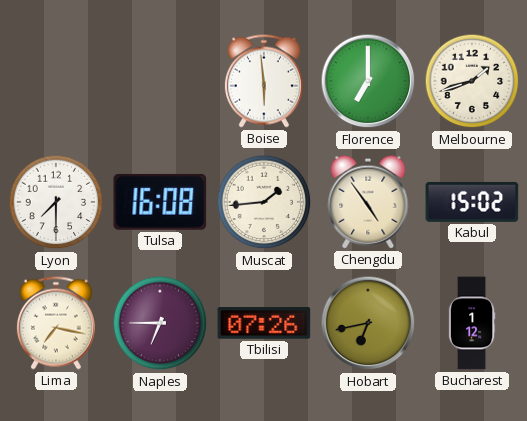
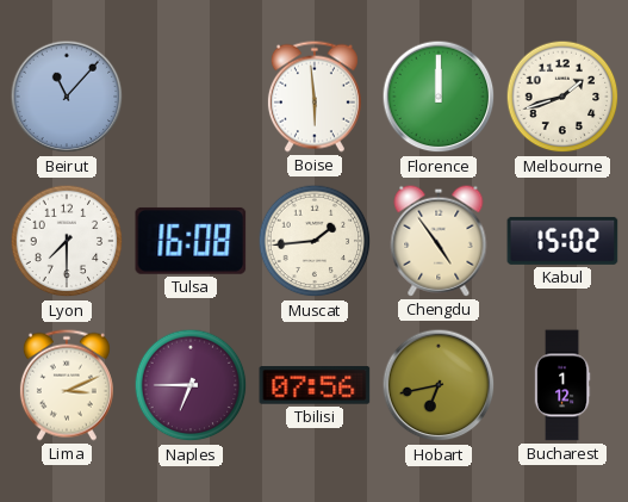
Beirut: none -> 11:07 (67, 97)
Florence: 7:00 -> 12:00 (439, 97)
Lima: 7:17 -> 3:11 (67, 385)
Tbilisi: 07:26 -> 07:56 (315, 385)
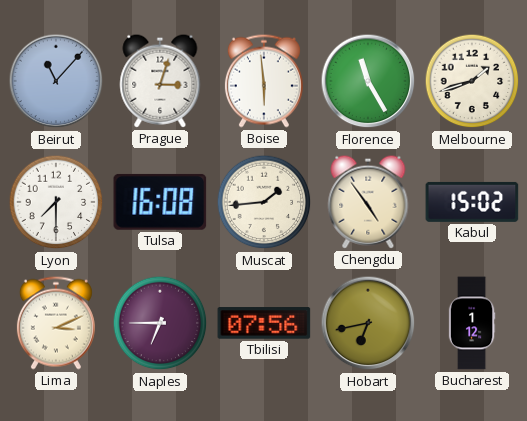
Prague: none -> 3:03 (160, 81)
Florence: 12:00 -> 11:25 (368, 81)
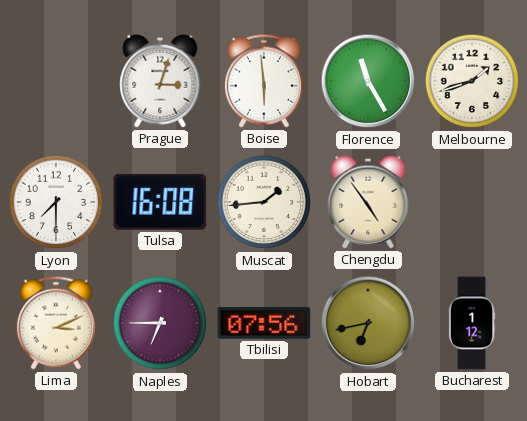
Beirut: 11:07 -> none (56, 81)
Kabul: 15:02 -> none (472, 202)
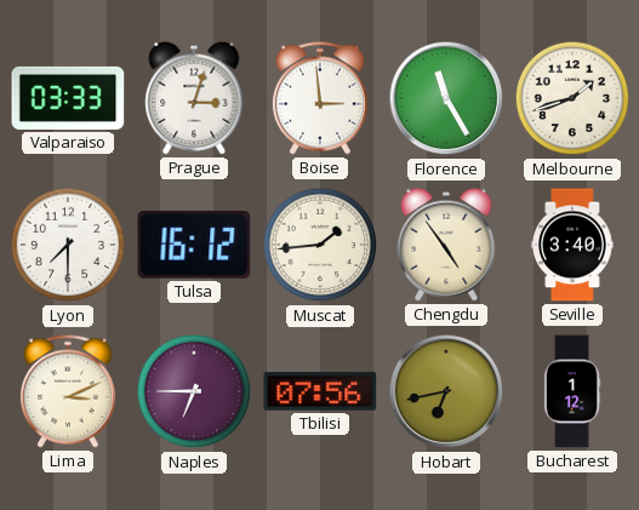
Valparaiso: none -> 03:33 (68, 98)
Boise: 5:59 -> 2:59 (320, 98)
Tulsa: 16:08 -> 16:12 (194, 245)
Seville: none -> 3:40 (574, 245)
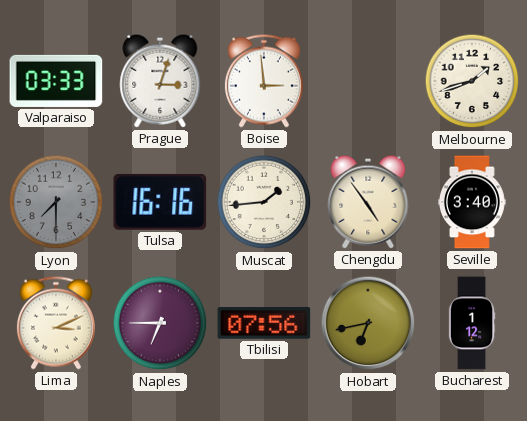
Florence: 11:25 -> none (446, 98)
Lyon dial: white -> grey (56, 202)
Tulsa: 16:12 -> 16:16 (160, 202)
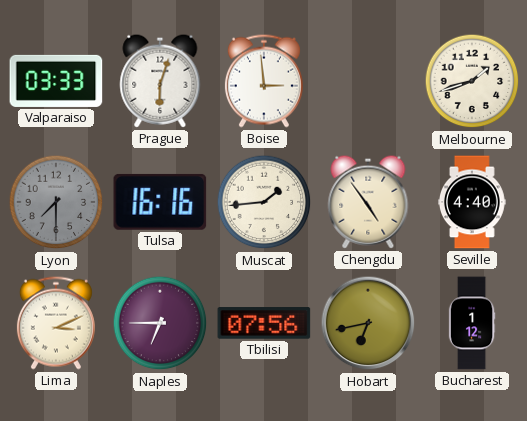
Prague: 3:03 -> 6:03 (160, 81)
Seville: 3:40 -> 4:40 (473, 202)
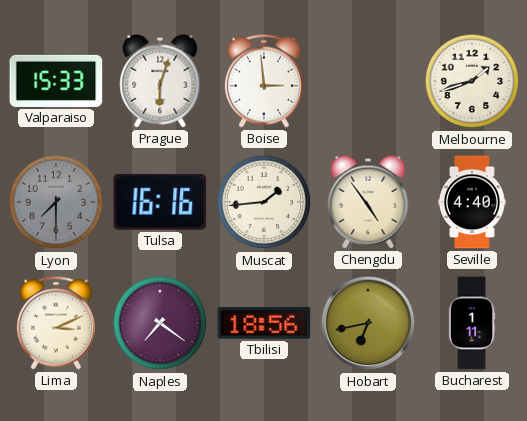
Valparaiso: 03:33 -> 15:33 (56, 81)
Naples: 6:45 -> 7:21 (160, 323)
Tbilisi: 07:56 -> 18:56 (264, 323)
Bucharest: 1:12 -> 1:11 (472, 323)
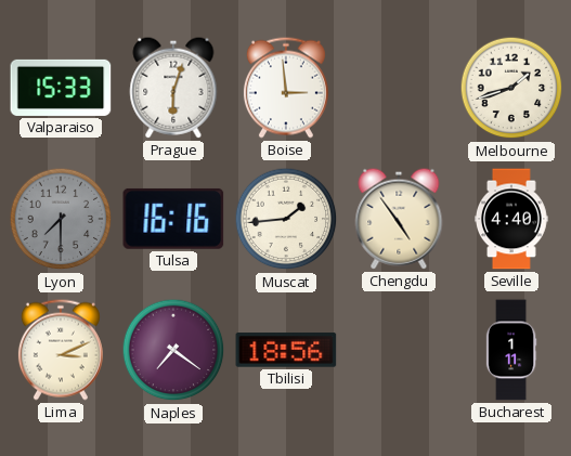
Hobart: 6:43 -> none (368, 323)
